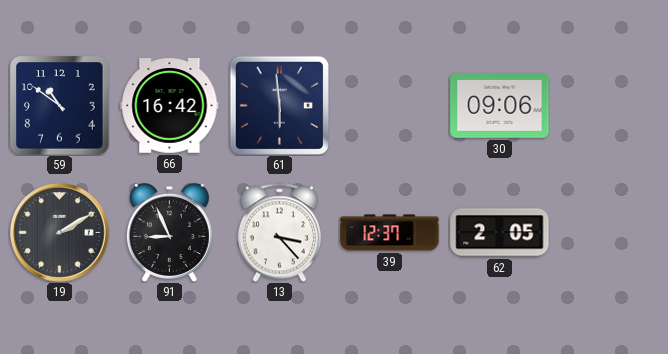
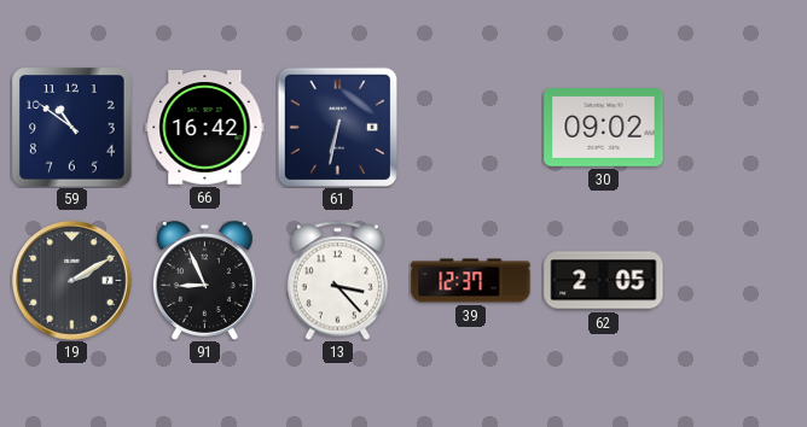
61: 5:59 -> 6:32 (337, 127)
30: 09:06 -> 09:02 (604, 128)
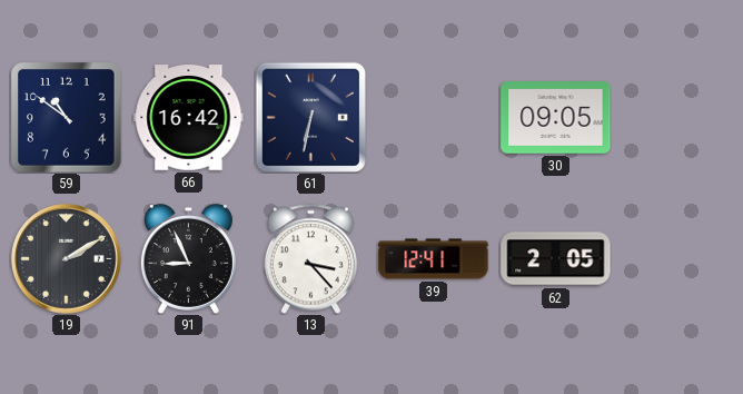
30: 09:02 -> 09:05 (556, 118)
39: 12:37 -> 12:41 (434, 259)
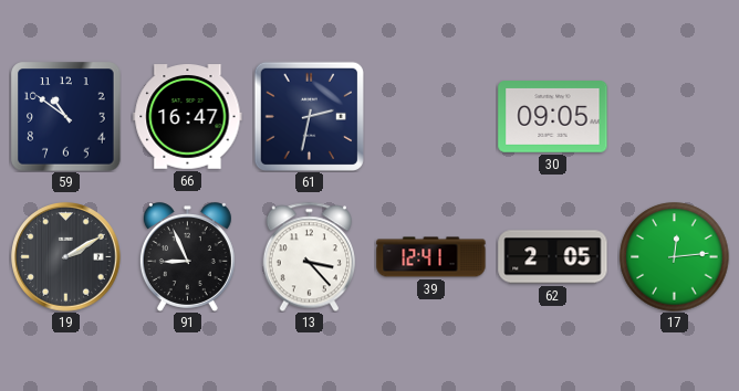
66: 16:42 -> 16:47 (188, 117)
61: 6:32 -> 2:32 (309, 116)
17: none -> 12:14 (675, 257)
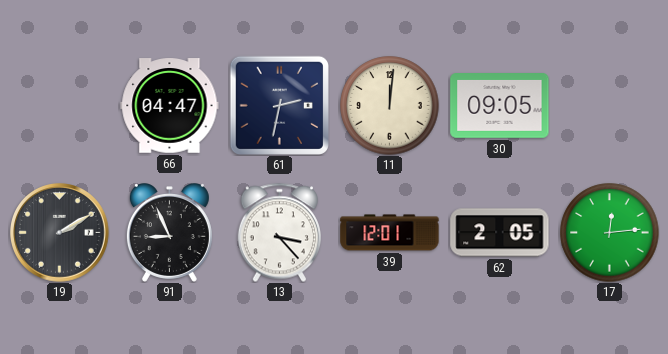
59: 10:51 -> none (66, 117)
66: 16:47 -> 04:47 (170, 106)
11: none -> 12:01 (390, 106)
39: 12:41 -> 12:01 (390, 233)
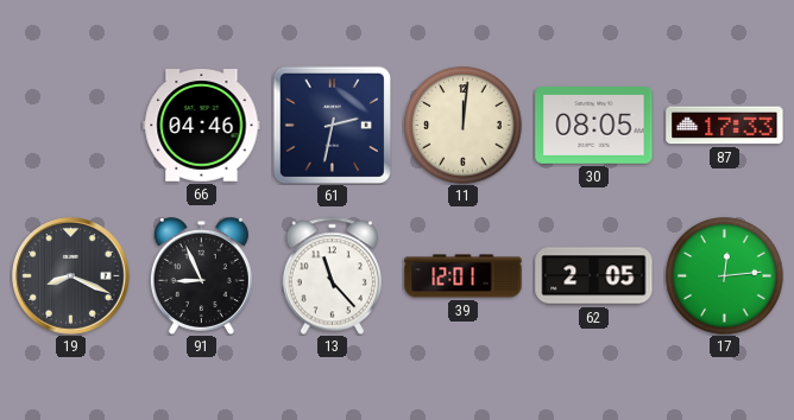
66: 04:47 -> 04:46 (202, 126)
30: 09:05 -> 08:05 (594, 126)
87: none -> 17:33 (725, 126)
19: 2:10 -> 8:19 (71, 276)
13: 3:23 -> 11:23 (332, 275)
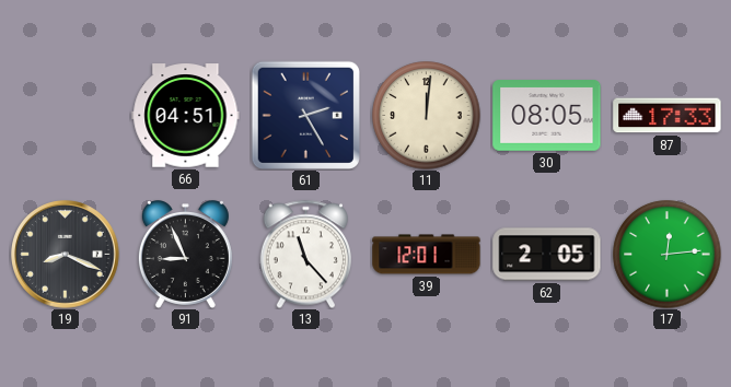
66: 04:46 -> 04:51 (186, 116)
61: 2:32 -> 2:25 (305, 115)
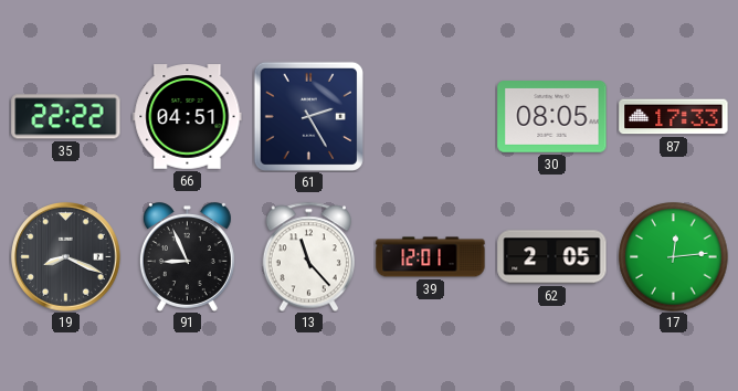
35: none -> 22:22 (66, 117)
11: 12:01 -> none (427, 116)
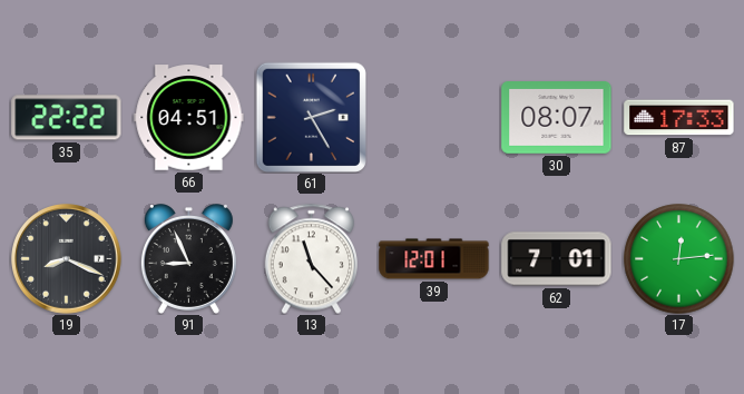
30: 08:05 -> 08:07 (557, 118)
62: 2:05 -> 7:01 (557, 259)
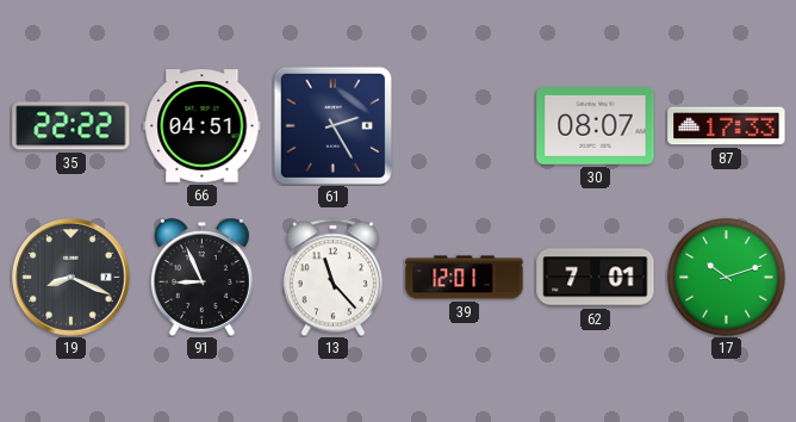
17: 12:14 -> 10:12 (727, 278)
